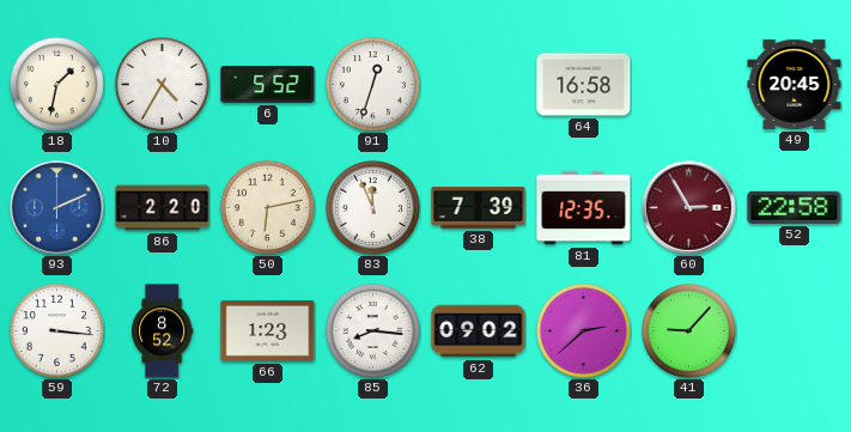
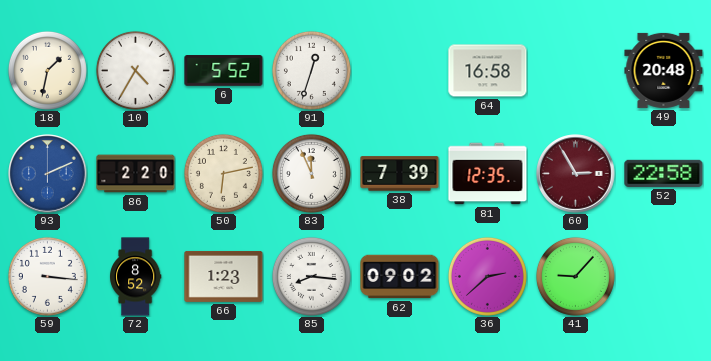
49: 20:45 -> 20:48 (664, 70)
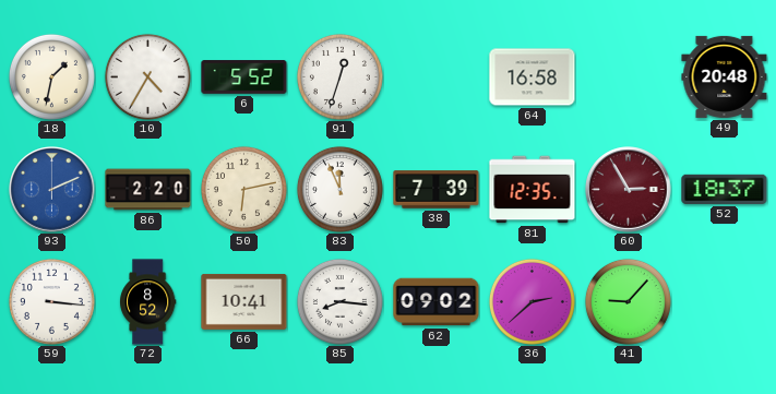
52: 22:58 -> 18:37 (725, 189)
66: 1:23 -> 10:41 (244, 301)
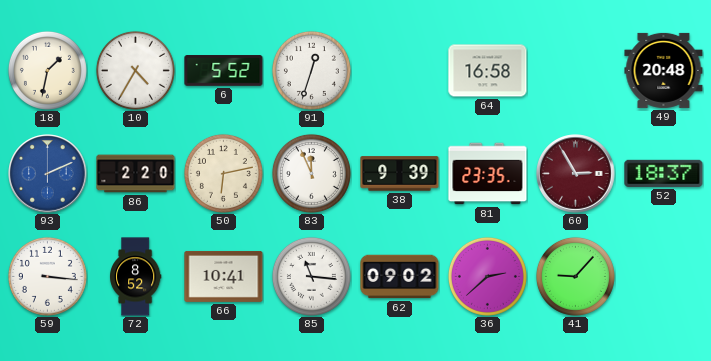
38: 7:39 -> 9:39 (400, 174)
81: 12:35 -> 23:35 (488, 174)
85: 8:16 -> 11:16 (311, 276)
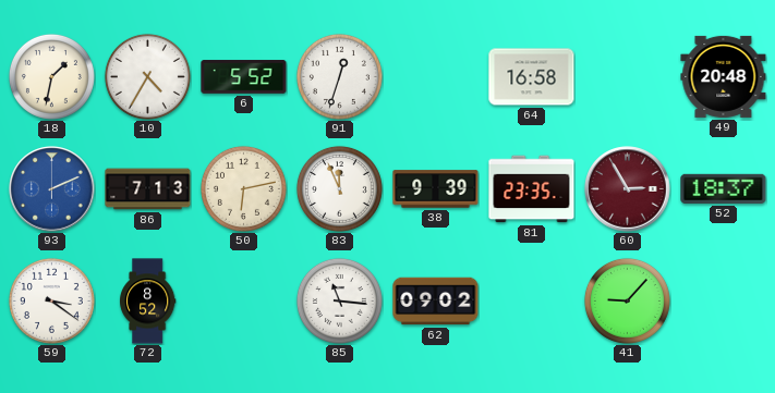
86: 2:20 -> 7:13 (148, 189)
59: 3:16 -> 3:21 (51, 300)
66: 10:41 -> none (224, 276)
36: 2:38 -> none (487, 276)
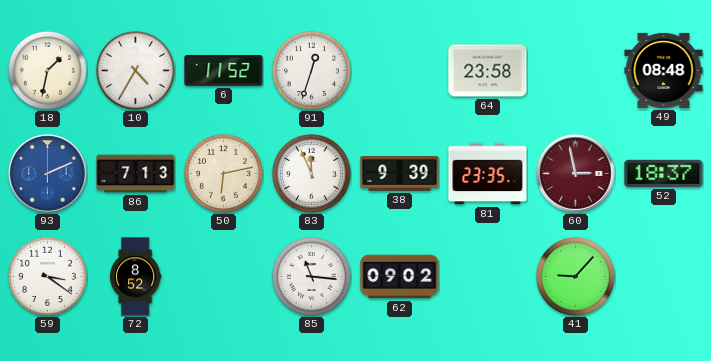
6: 5:52 -> 11:52 (224, 71)
64: 16:58 -> 23:58 (488, 71)
49: 20:48 -> 08:48 (664, 70)
60: 2:55 -> 2:58 (576, 174)
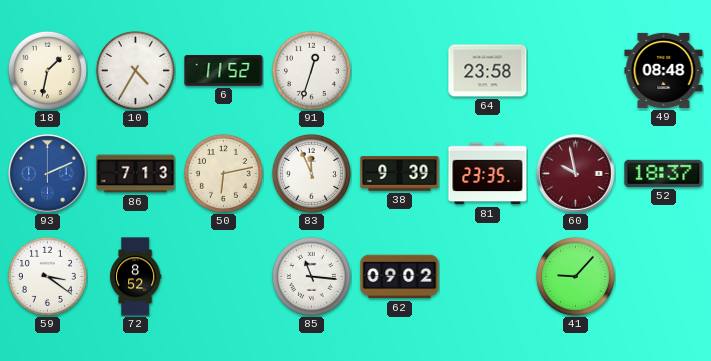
60: 2:58 -> 9:58 (576, 174)
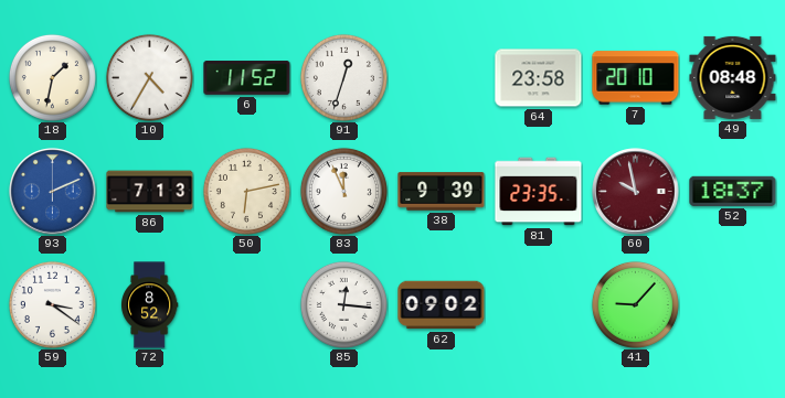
7: none -> 20:10 (636, 78)
85: 11:16 -> 12:16 (343, 304)
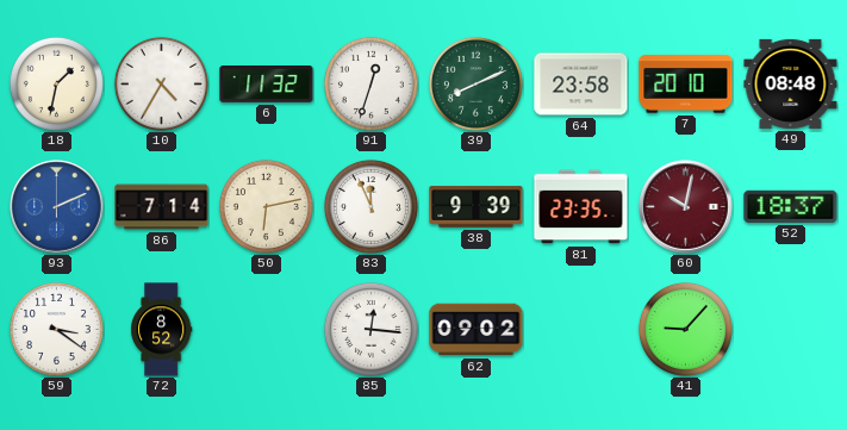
6: 11:52 -> 11:32 (267, 85)
39: none -> 8:11 (475, 83)
86: 7:13 -> 7:14 (162, 207)
60: 9:58 -> 10:02 (686, 207)
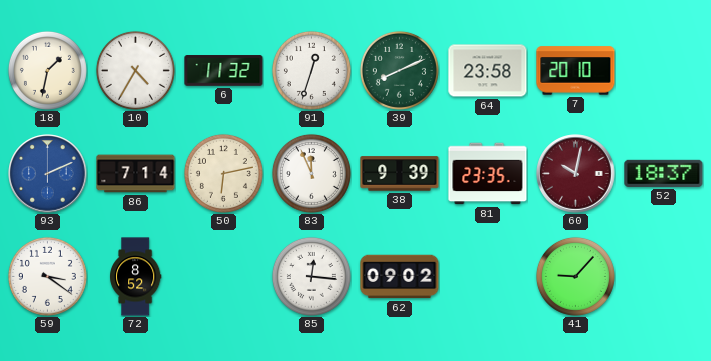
49: 08:48 -> none (791, 83)
